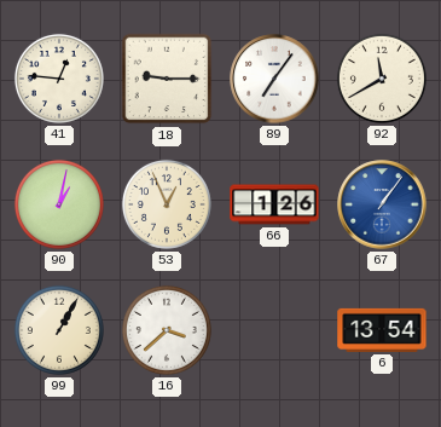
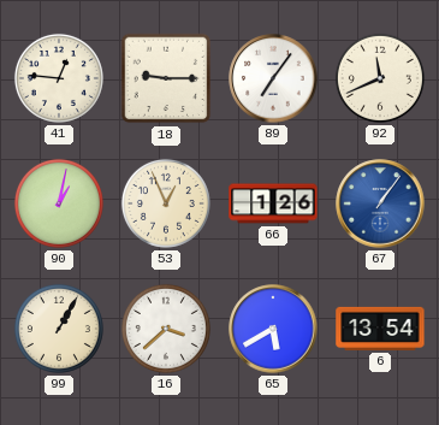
92: 11:40 -> 11:41 (380, 78)
65: none -> 5:40 (273, 329)
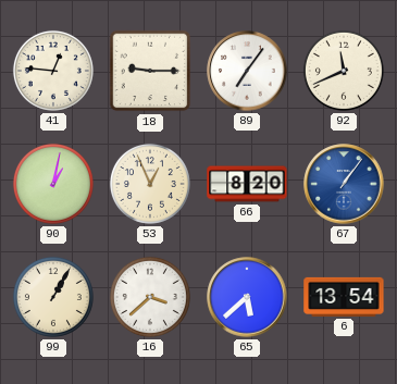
66: 1:26 -> 8:20 (247, 184)
65: 5:40 -> 5:38 (247, 297)
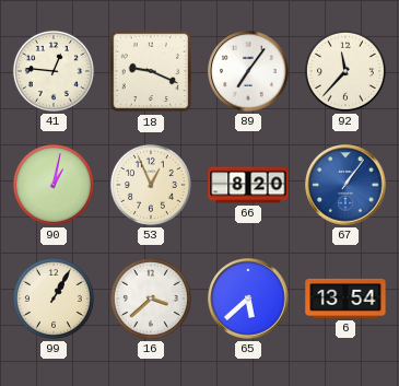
18: 9:15 -> 9:19 (151, 71)
92: 11:41 -> 11:37 (345, 71)
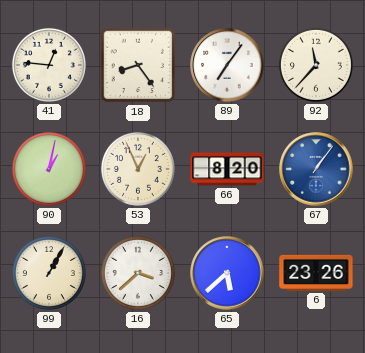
18: 9:19 -> 8:24 (138, 65)
6: 13:54 -> 23:26 (316, 273)
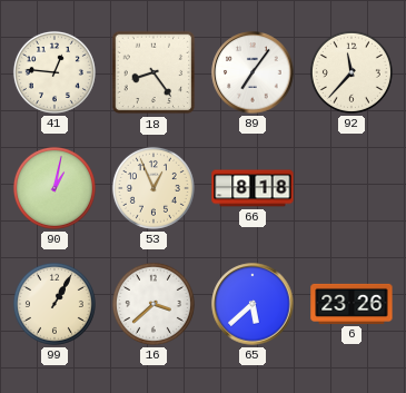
66: 8:20 -> 8:18 (252, 188)
67: 1:06 -> none (316, 169)
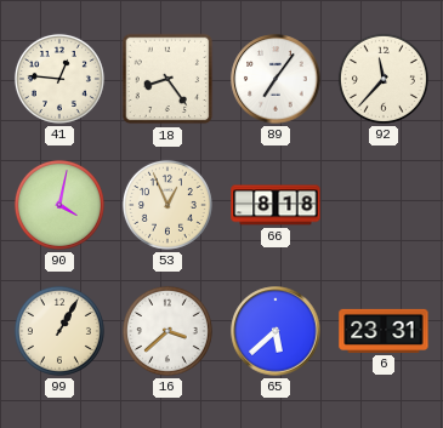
90: 1:02 -> 4:02 (59, 205)
6: 23:26 -> 23:31 (384, 331)
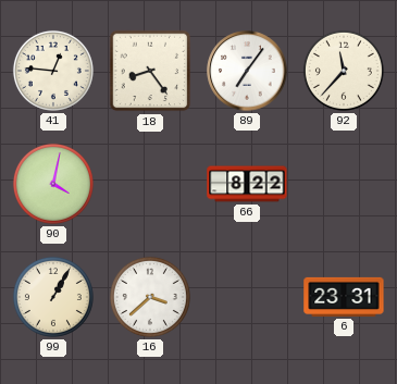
53: 12:56 -> none (167, 205)
66: 8:18 -> 8:22 (247, 184)
65: 5:38 -> none (276, 331)
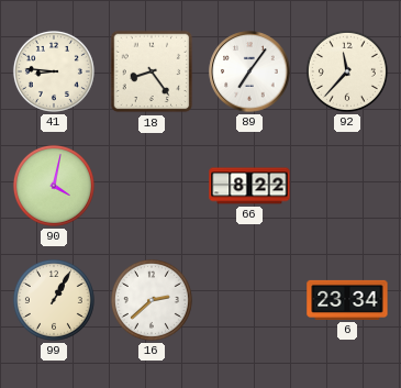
41: 12:46 -> 8:46 (54, 71)
16: 3:38 -> 2:38 (152, 300)
6: 23:31 -> 23:34 (347, 300)
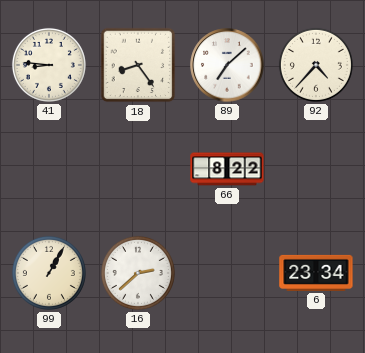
89: 7:06 -> 7:08 (227, 65)
92: 11:37 -> 4:37 (316, 65)
90: 4:02 -> none (54, 186)
